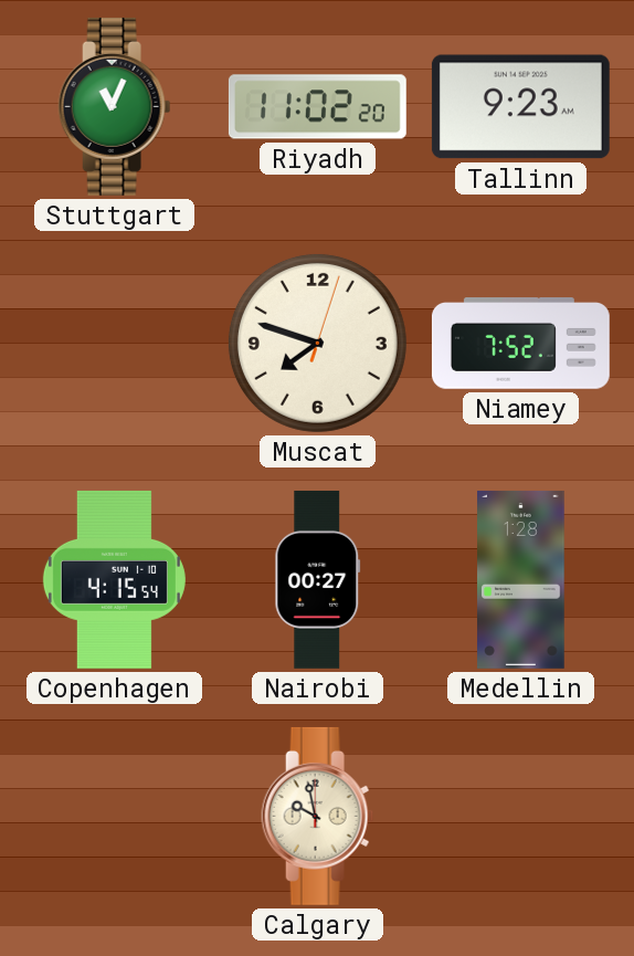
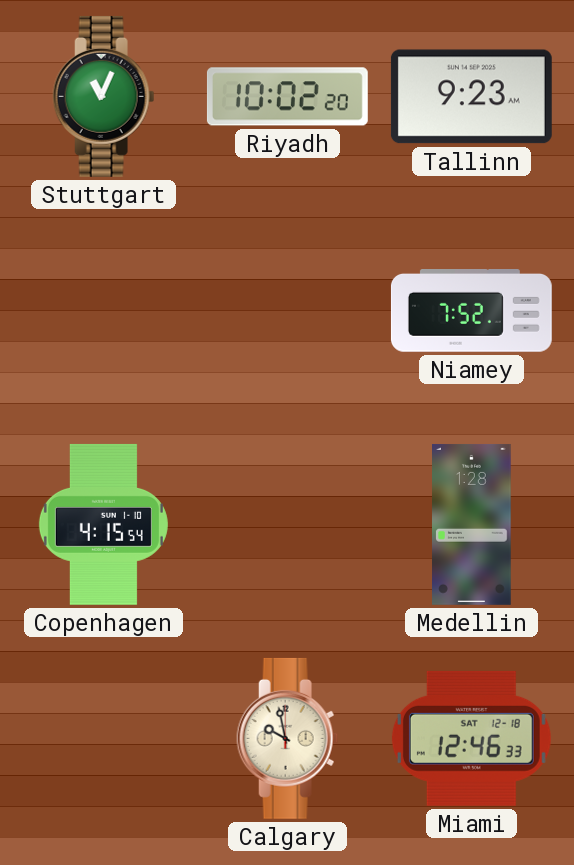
Riyadh: 11:02 -> 10:02 (287, 97)
Muscat: 7:48 -> none (317, 343)
Nairobi: 00:27 -> none (318, 579)
Miami: none -> 12:46 (471, 738)
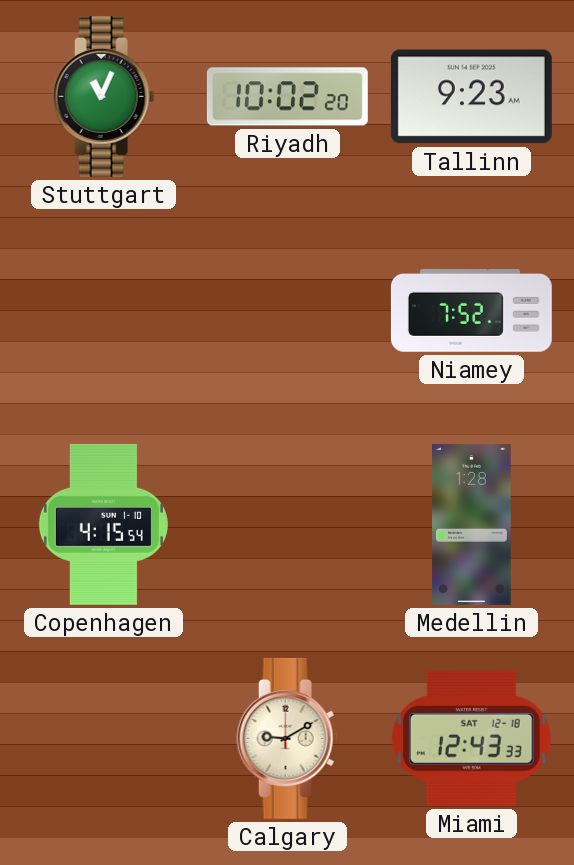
Calgary: 9:58 -> 9:10 (288, 738)
Miami: 12:46 -> 12:43 (471, 738)
